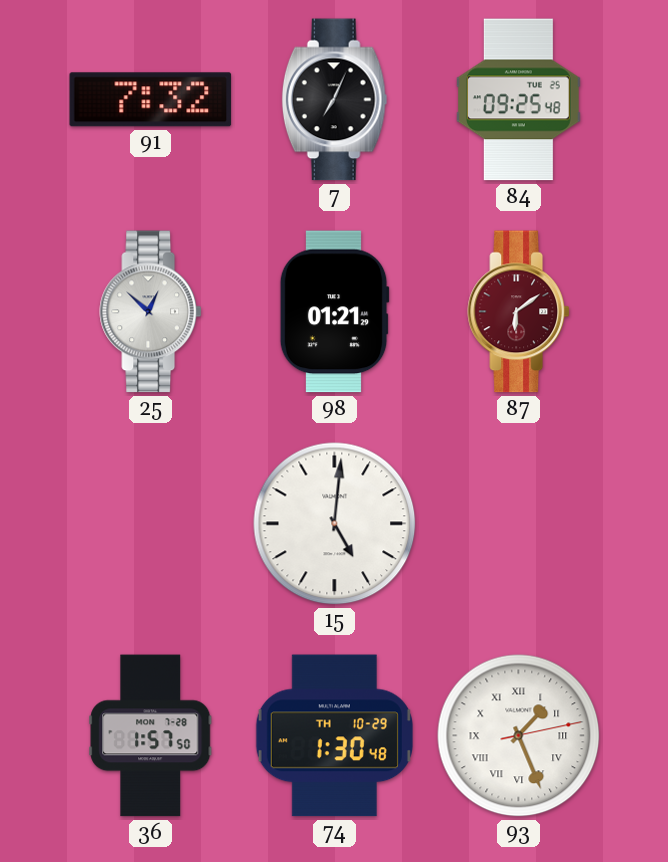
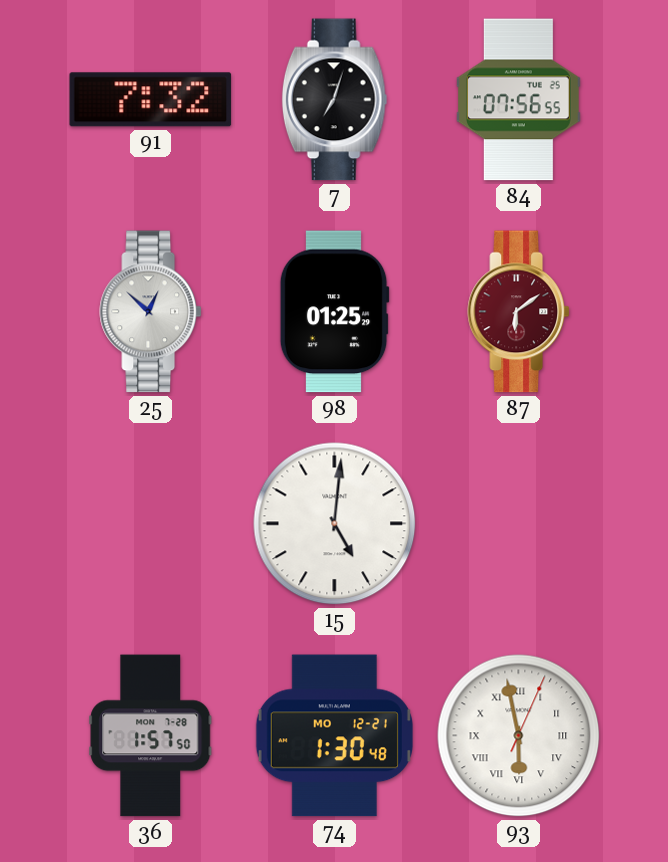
7: 7:04 -> 7:03 (335, 100)
84: 09:25 -> 07:56 (518, 100)
98: 01:21 -> 01:25 (334, 312)
74 date: TH 10-29 -> MO 12-21 (334, 736)
93: 1:26 -> 5:58 (519, 736)
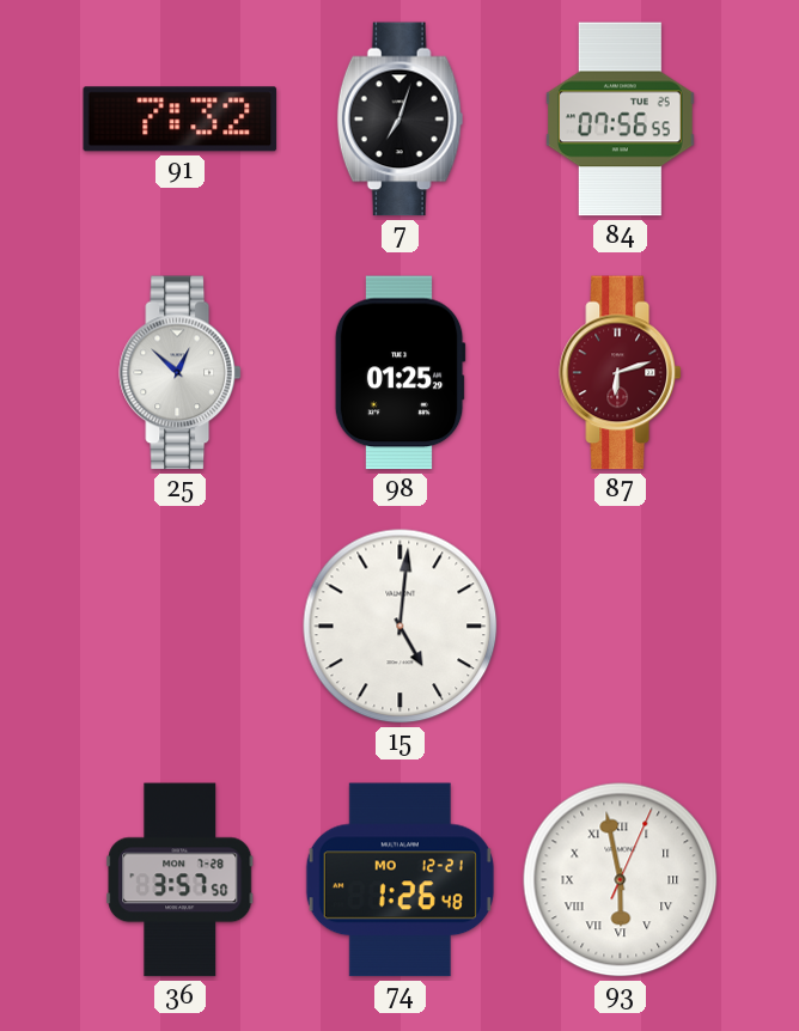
87: 6:09 -> 6:12 (621, 373)
36: 1:57 -> 3:57 (181, 880)
74: 1:30 -> 1:26 (399, 880)
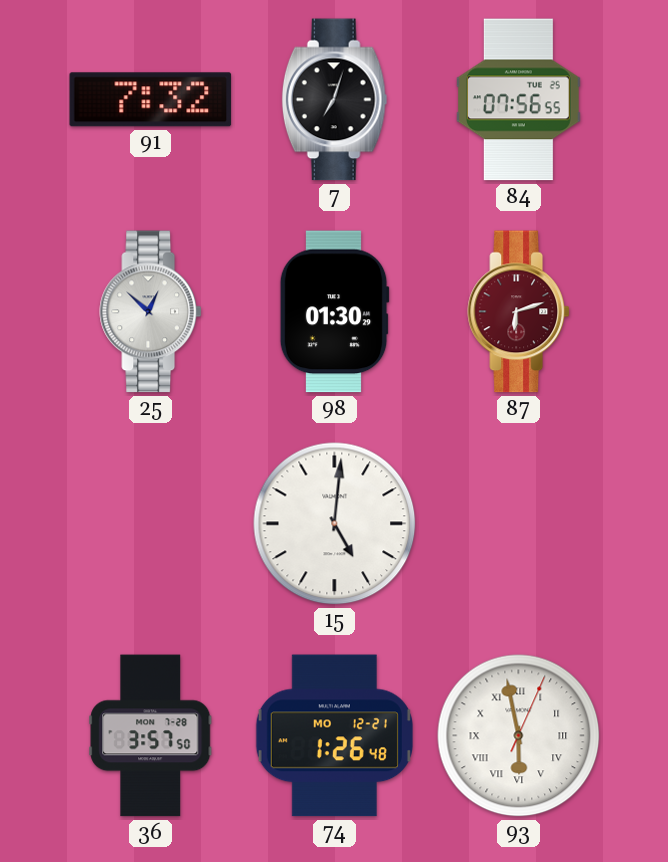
98: 01:25 -> 01:30 (334, 312)
